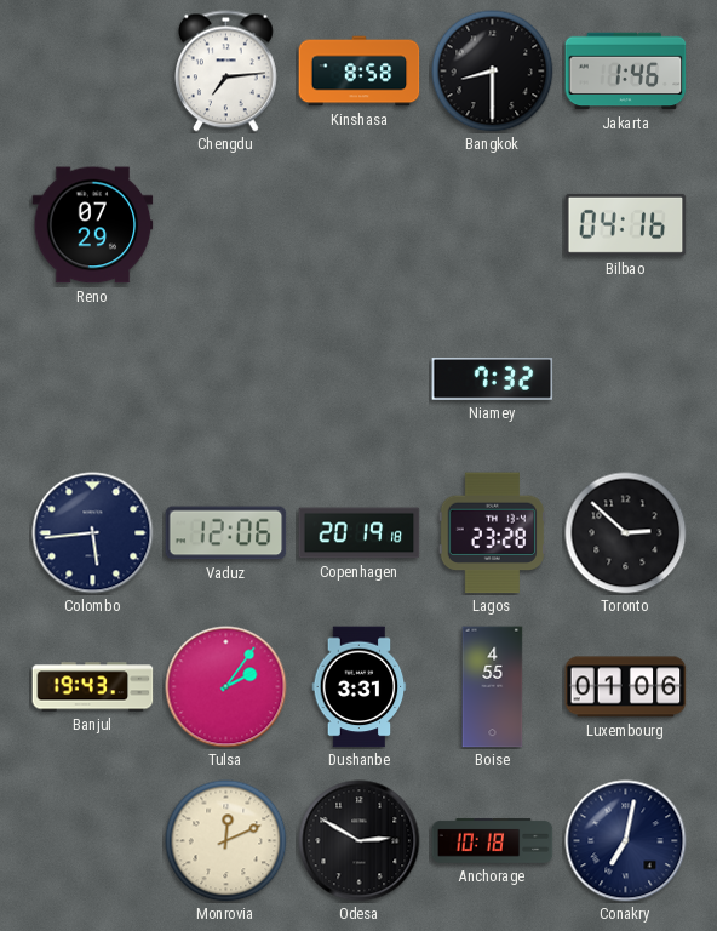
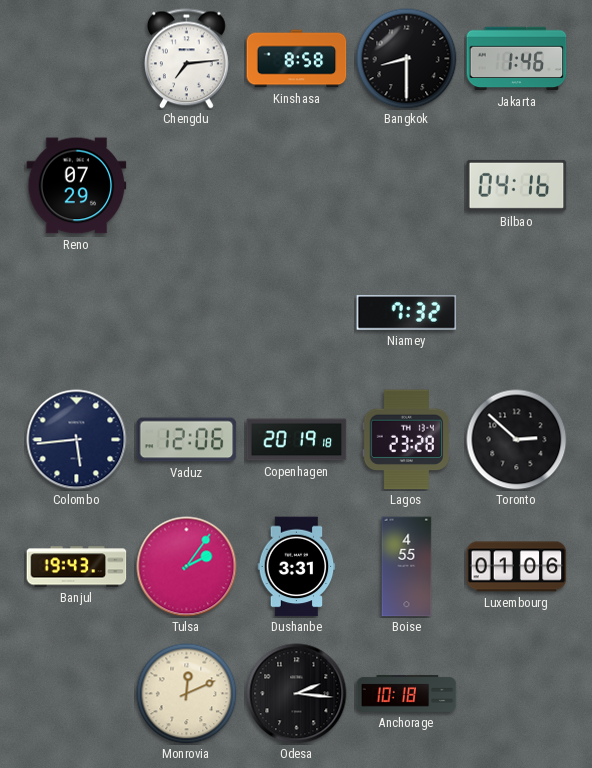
Odesa: 2:50 -> 2:16 (297, 694)
Conakry: 7:02 -> none (626, 841)
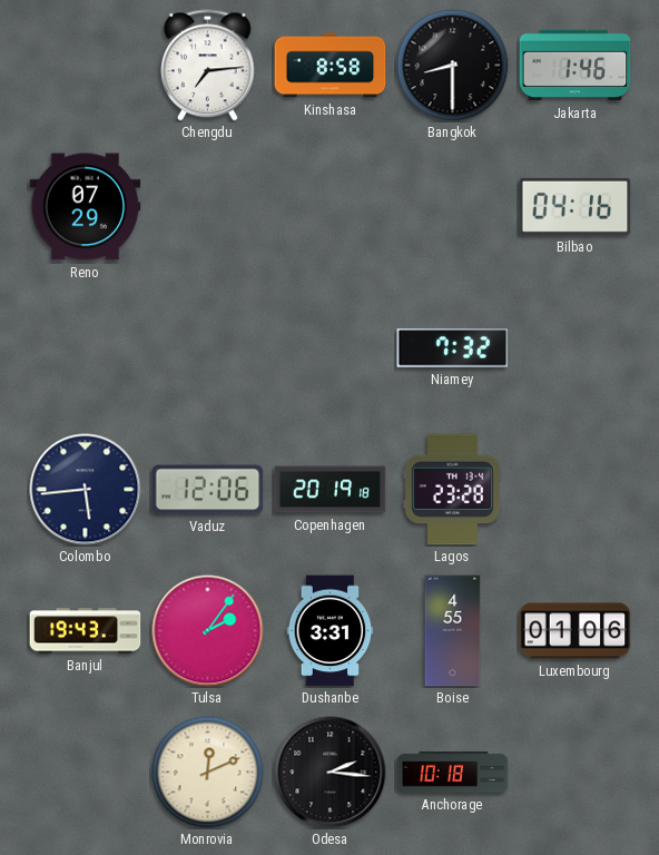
Toronto: 2:52 -> none (517, 440)
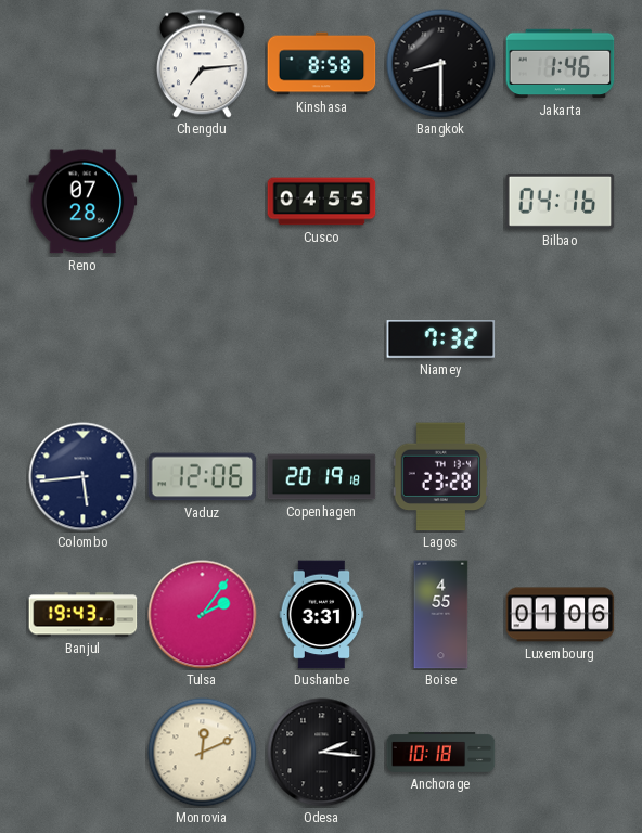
Reno: 07:29 -> 07:28 (84, 202)
Cusco: none -> 04:55 (322, 202)
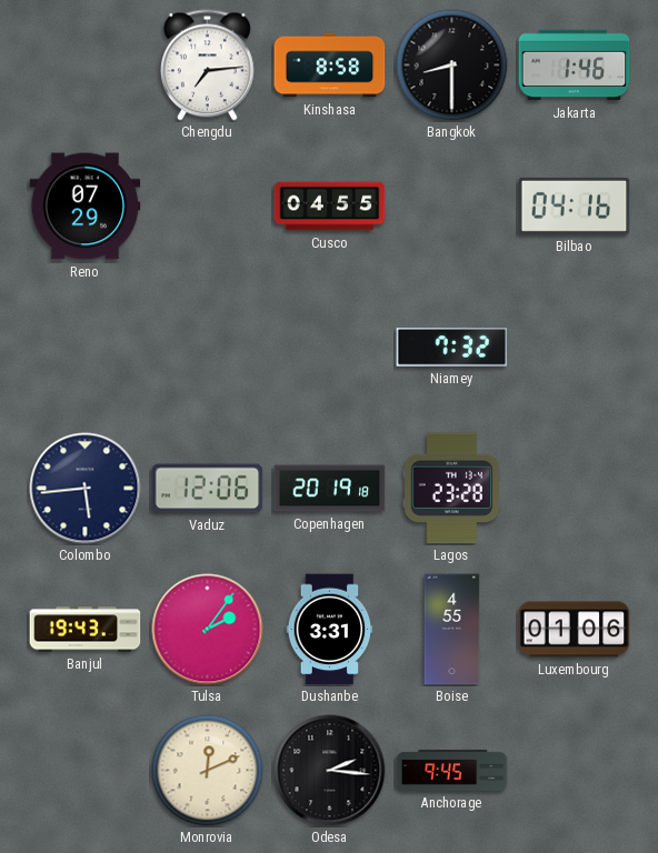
Reno: 07:28 -> 07:29 (86, 207)
Anchorage: 10:18 -> 9:45 (452, 770)
